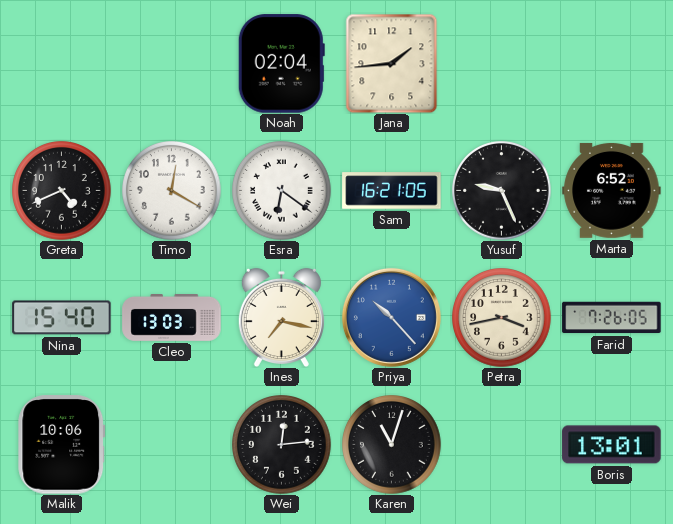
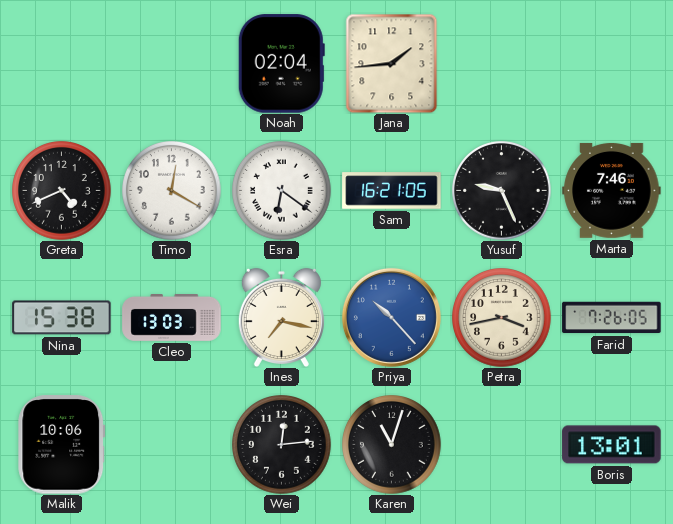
Marta: 6:52 -> 7:46 (612, 190)
Nina: 15:40 -> 15:38 (62, 318)
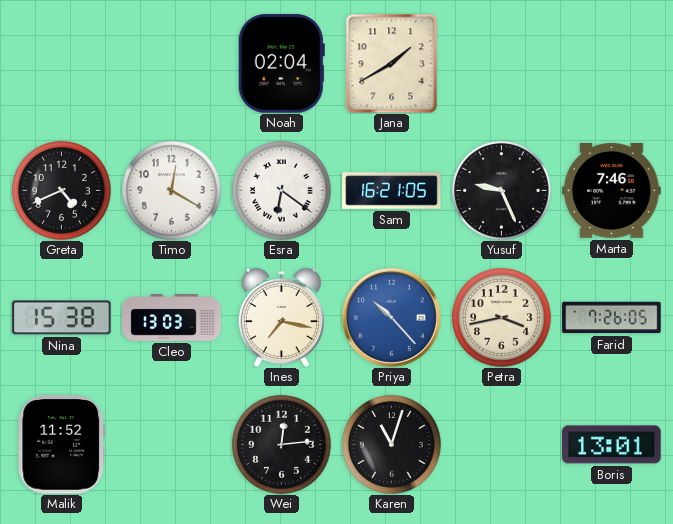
Jana: 1:44 -> 1:40 (392, 63)
Malik: 10:06 -> 11:52 (62, 445)
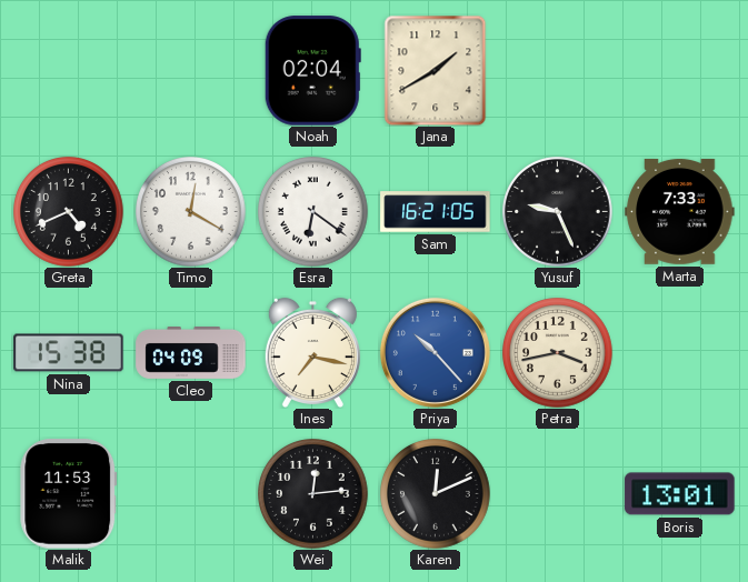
Marta: 7:46 -> 7:33 (680, 211)
Cleo: 13:03 -> 04:09 (191, 353)
Farid: 7:26 -> none (612, 318)
Malik: 11:52 -> 11:53 (69, 494)
Karen: 11:03 -> 12:11 (436, 494)
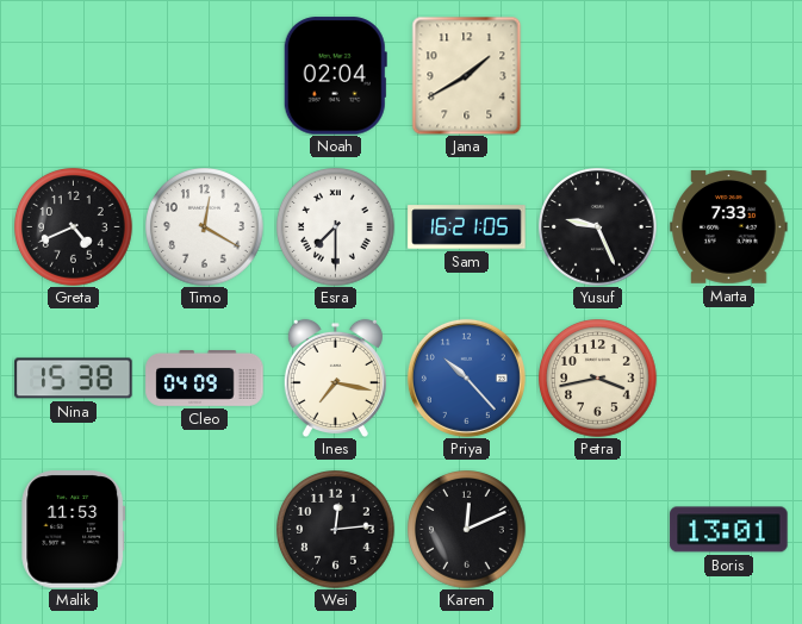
Esra: 6:21 -> 7:30 (336, 227)
